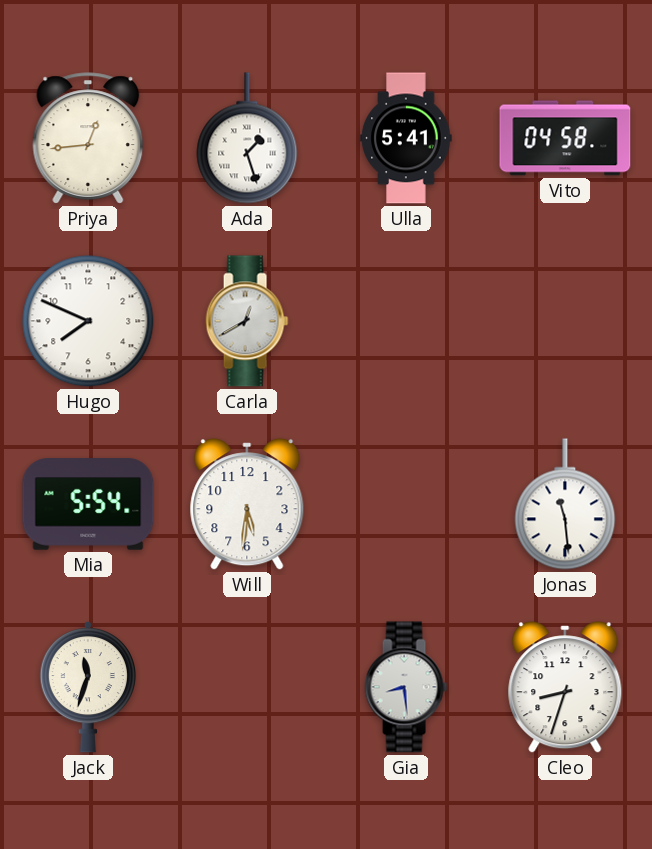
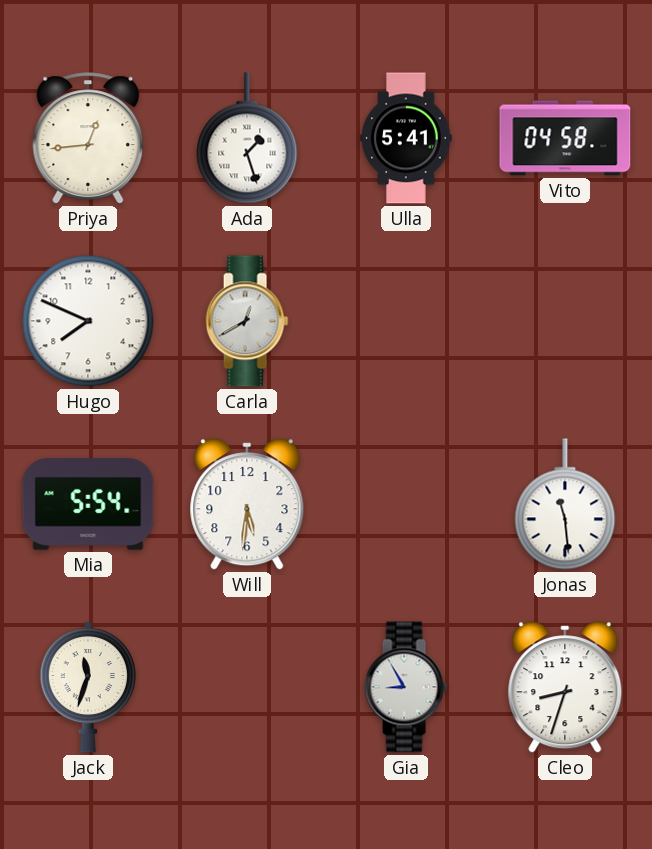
Gia: 8:29 -> 8:55 (406, 687)
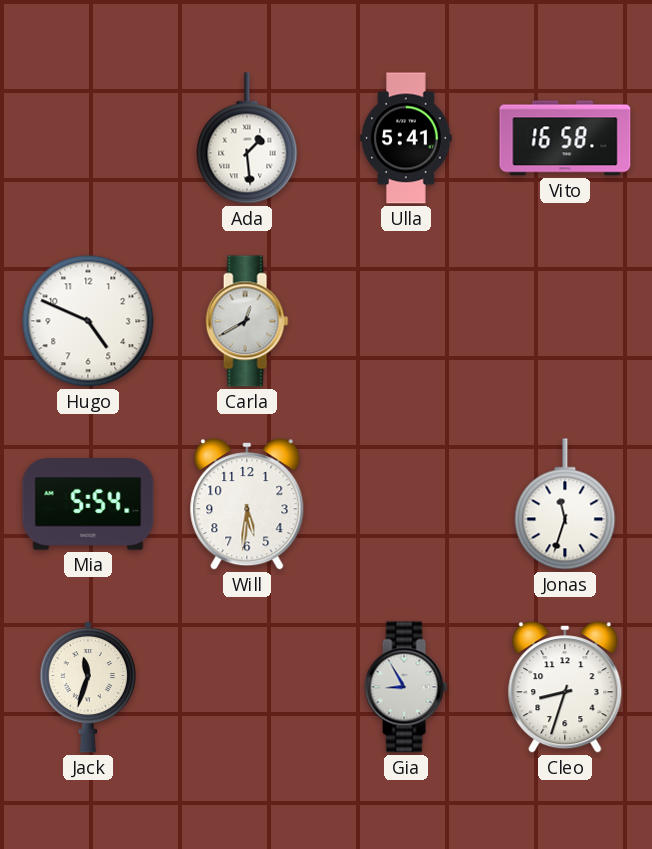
Priya: 12:44 -> none (88, 138)
Ada: 1:27 -> 1:29 (247, 138)
Vito: 04:58 -> 16:58 (565, 138)
Hugo: 7:49 -> 4:49 (88, 321)
Jonas: 11:29 -> 11:33 (565, 504)
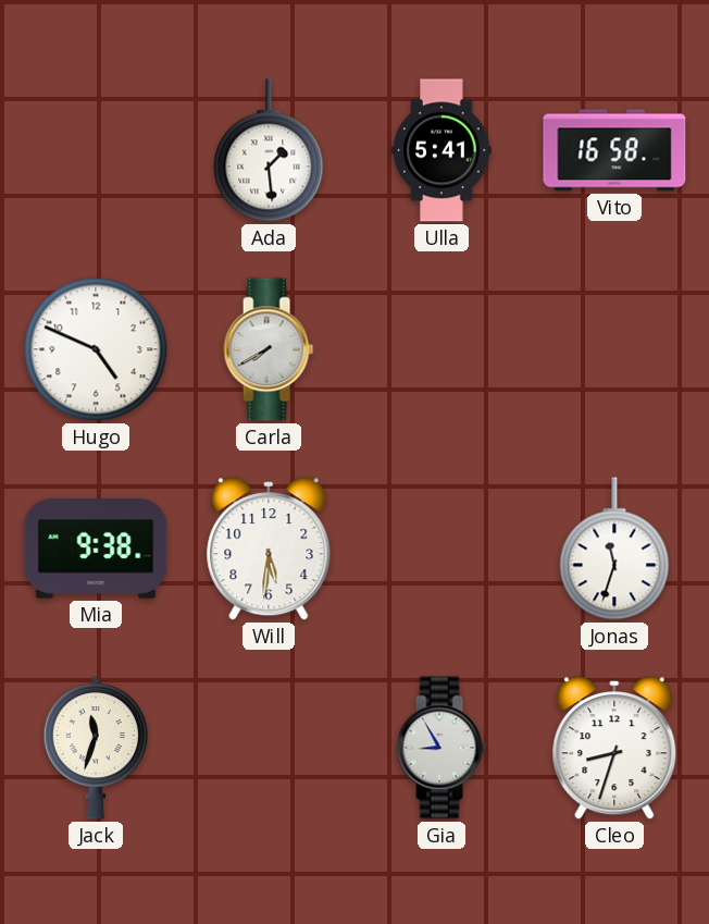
Carla: 12:40 -> 7:40 (269, 349)
Mia: 5:54 -> 9:38 (96, 549)
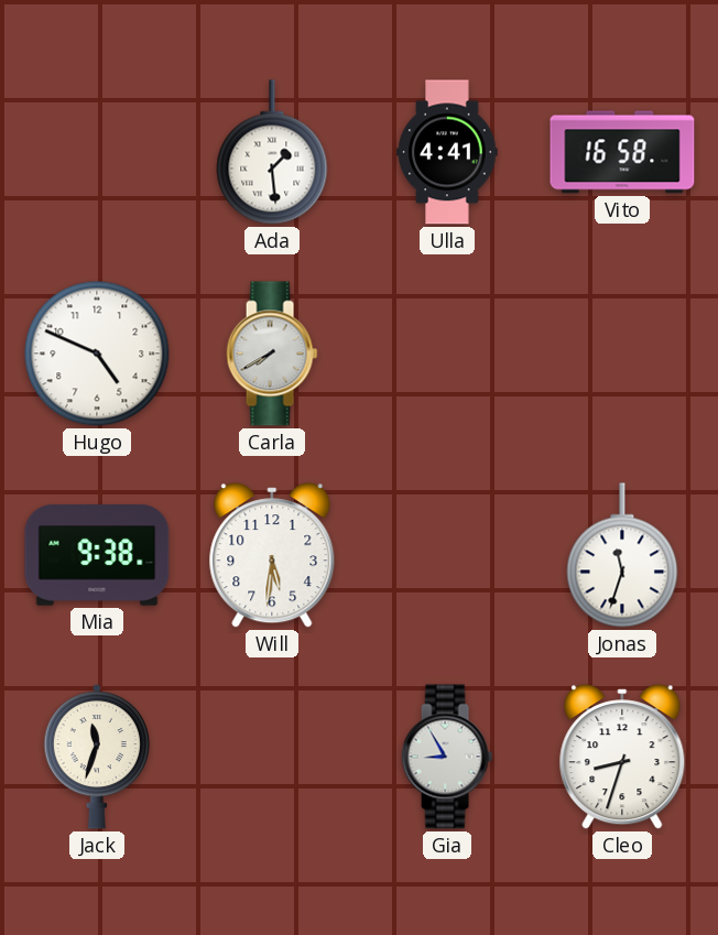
Ulla: 5:41 -> 4:41 (447, 152)
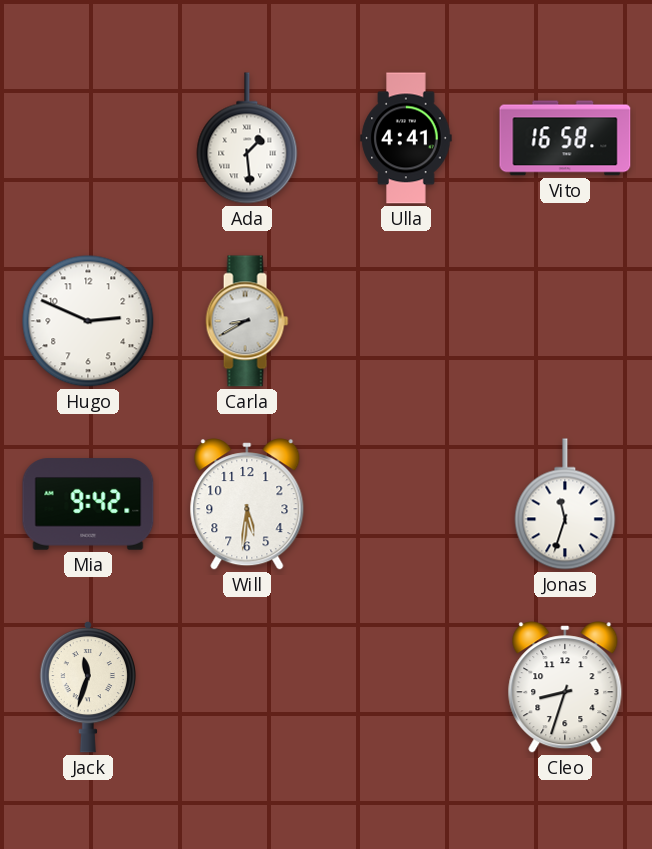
Hugo: 4:49 -> 2:49 (88, 321)
Carla: 7:40 -> 8:40 (247, 321)
Mia: 9:38 -> 9:42 (88, 504)
Gia: 8:55 -> none (447, 757)
